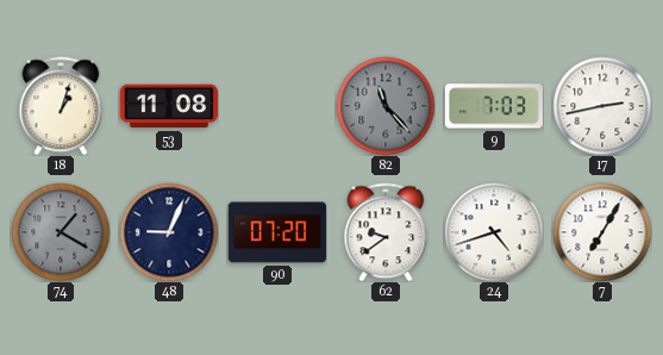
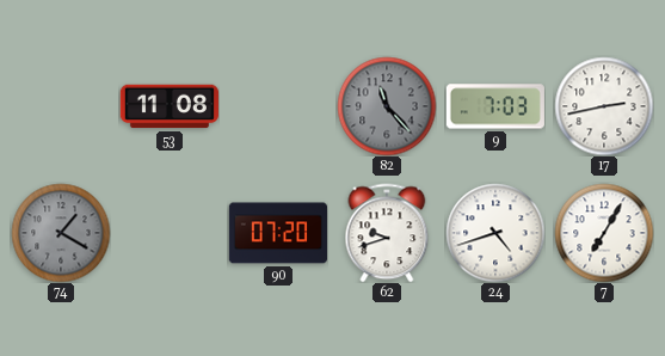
18: 1:03 -> none (61, 106)
48: 9:04 -> none (169, 232)
62: 9:39 -> 9:42 (387, 233)
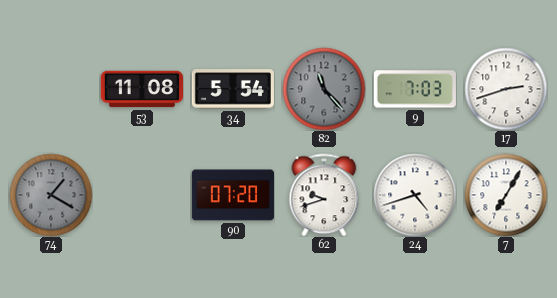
34: none -> 5:54 (233, 89)
17: 2:43 -> 2:42 (506, 89)
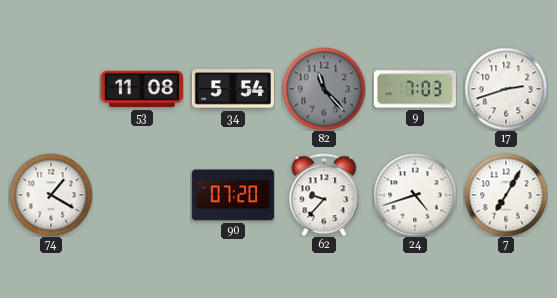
74 dial: grey -> white (51, 195)
62: 9:42 -> 9:37 (324, 195)
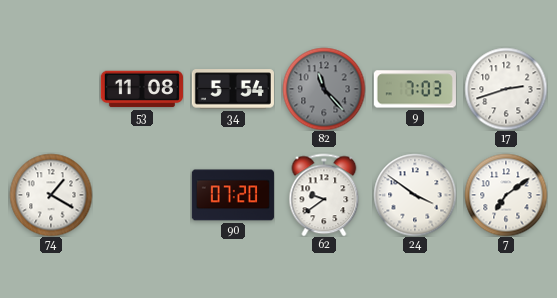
62: 9:37 -> 9:39 (324, 195)
24: 4:42 -> 3:51 (415, 195)
7: 7:05 -> 7:09 (506, 195)
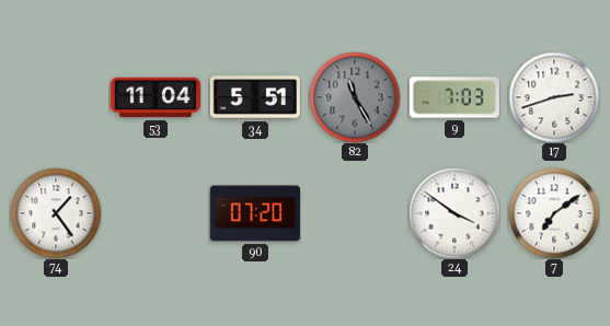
53: 11:08 -> 11:04 (156, 97)
34: 5:54 -> 5:51 (255, 97)
82: 11:23 -> 11:25 (355, 97)
74: 1:20 -> 1:24 (56, 213)
62: 9:39 -> none (324, 195)
